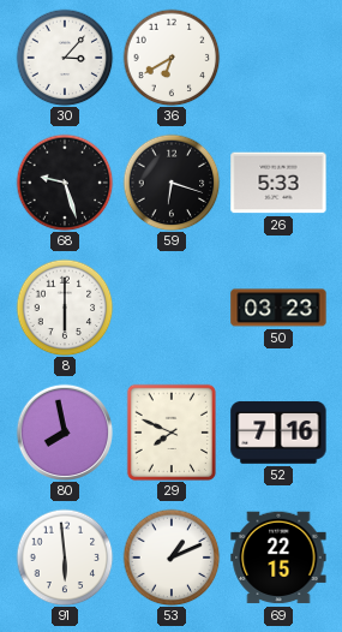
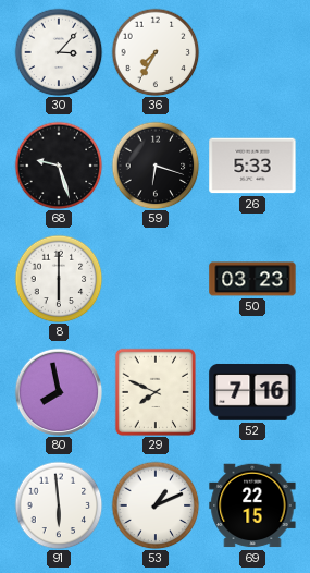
36: 6:40 -> 7:35 (156, 52)
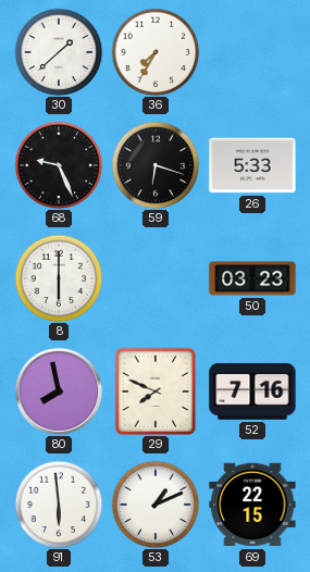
30: 3:07 -> 1:38 (59, 52)
68: 9:27 -> 9:26 (59, 165)
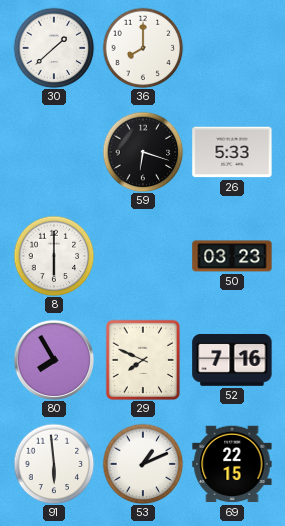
36: 7:35 -> 8:00 (143, 48)
68: 9:26 -> none (59, 165)
80: 7:58 -> 7:55 (53, 359)
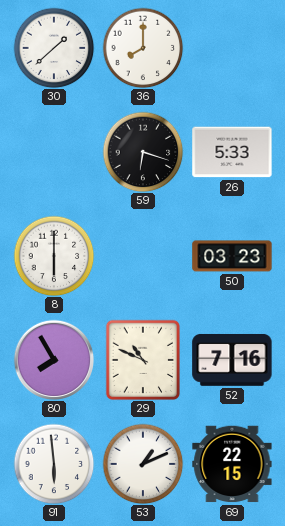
29: 7:49 -> 10:49 (142, 360)
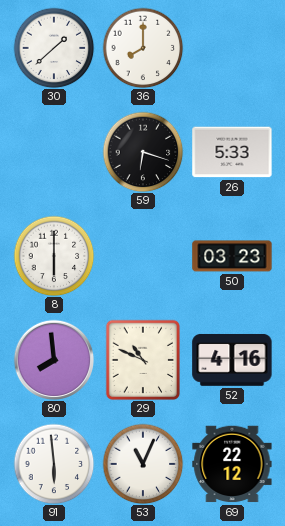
80: 7:55 -> 7:59 (53, 359)
52: 7:16 -> 4:16 (232, 360)
53: 1:11 -> 11:04 (143, 464)
69: 22:15 -> 22:12 (232, 464)
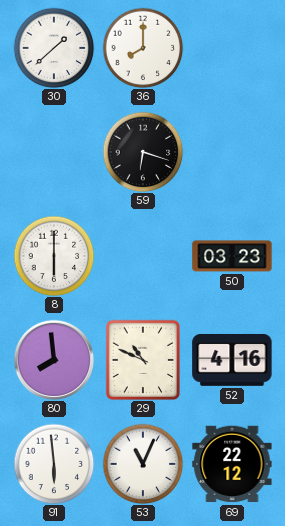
26: 5:33 -> none (232, 152)
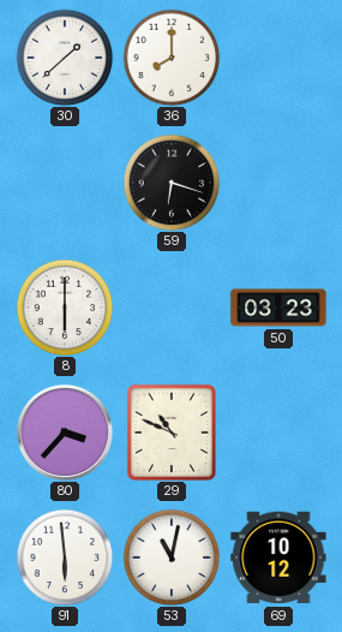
80: 7:59 -> 3:37 (64, 431)
52: 4:16 -> none (232, 360)
53: 11:04 -> 11:02 (172, 558)
69: 22:12 -> 10:12 (278, 558)
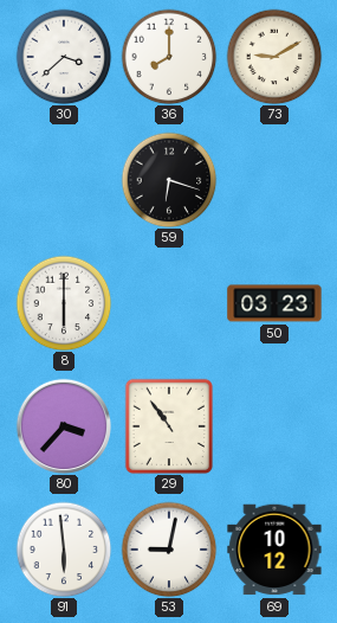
30: 1:38 -> 3:38 (64, 57)
73: none -> 9:10 (274, 57)
29: 10:49 -> 10:54 (168, 426)
53: 11:02 -> 9:02 (169, 550)
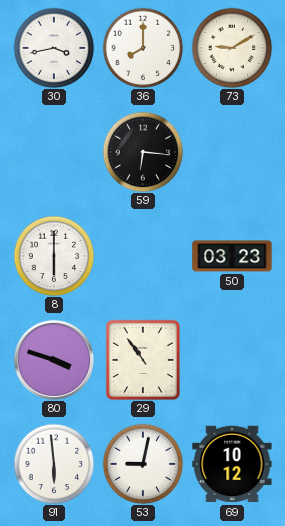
30: 3:38 -> 3:43 (54, 48)
59: 6:18 -> 6:16 (143, 152)
80: 3:37 -> 3:48 (53, 359)
